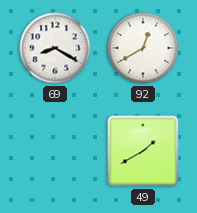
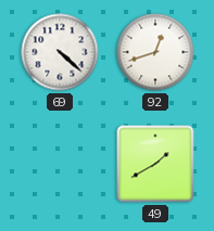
69: 8:20 -> 4:22 (60, 52)
92: 12:40 -> 12:42 (155, 52)
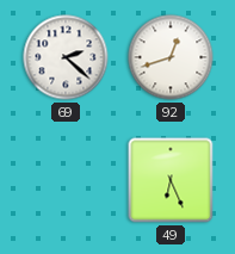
69: 4:22 -> 2:22 (66, 57)
49: 1:40 -> 6:26 (171, 180)
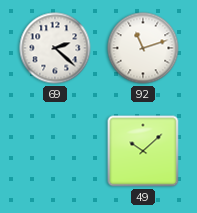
92: 12:42 -> 11:12 (143, 48)
49: 6:26 -> 10:08 (143, 151)
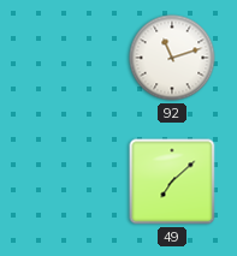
69: 2:22 -> none (55, 48)
49: 10:08 -> 7:08 (172, 181)
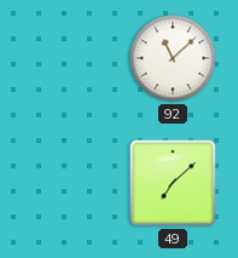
92: 11:12 -> 11:08 (173, 58)
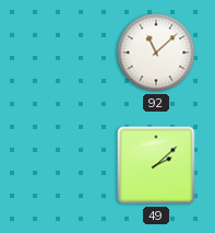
49: 7:08 -> 2:08 (156, 165)
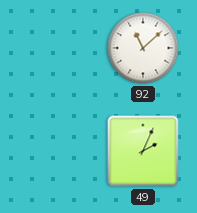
49: 2:08 -> 2:04 (143, 151)
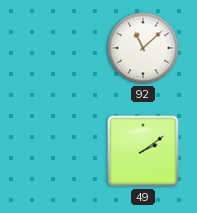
49: 2:04 -> 2:09 (143, 151)
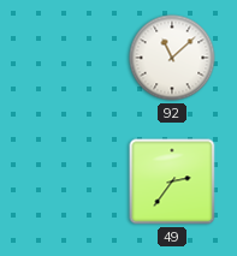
49: 2:09 -> 2:36 (172, 181)
